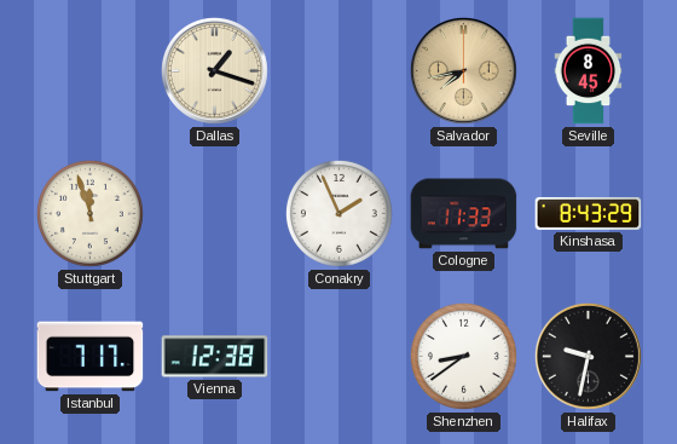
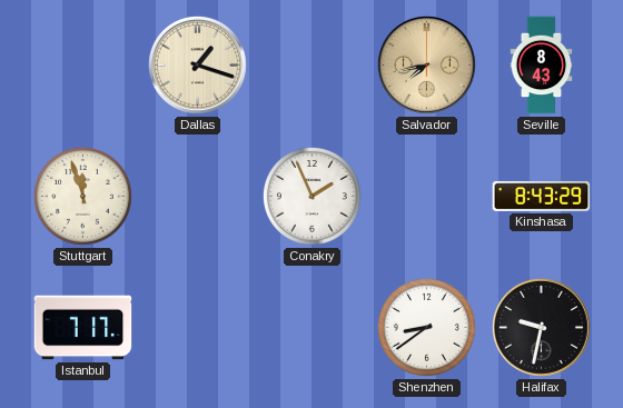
Seville: 8:45 -> 8:43 (542, 66)
Cologne: 11:33 -> none (464, 214)
Vienna: 12:38 -> none (215, 357)
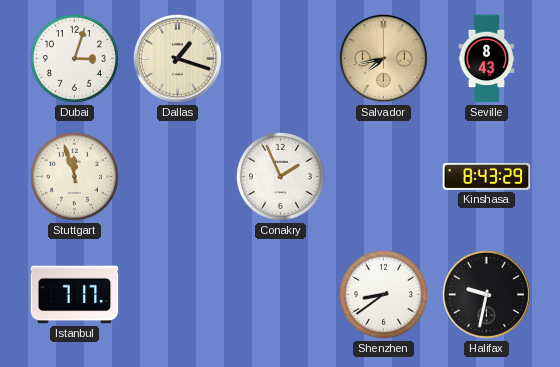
Dubai: none -> 3:03 (74, 58)
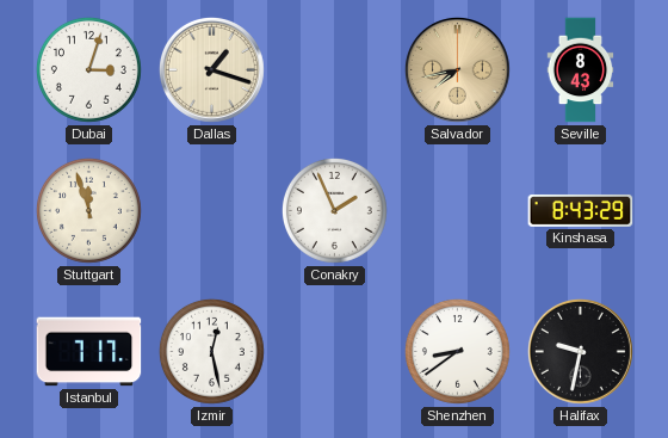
Izmir: none -> 12:28 (211, 351)
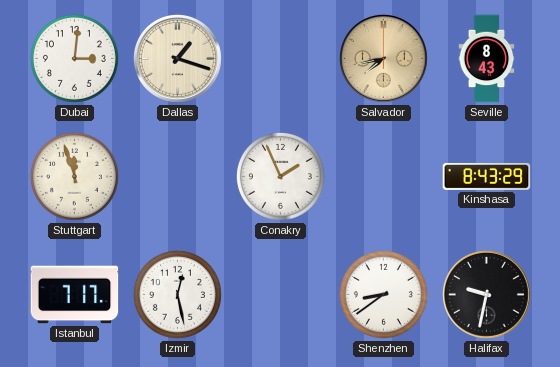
Dubai: 3:03 -> 3:01 (74, 58)
